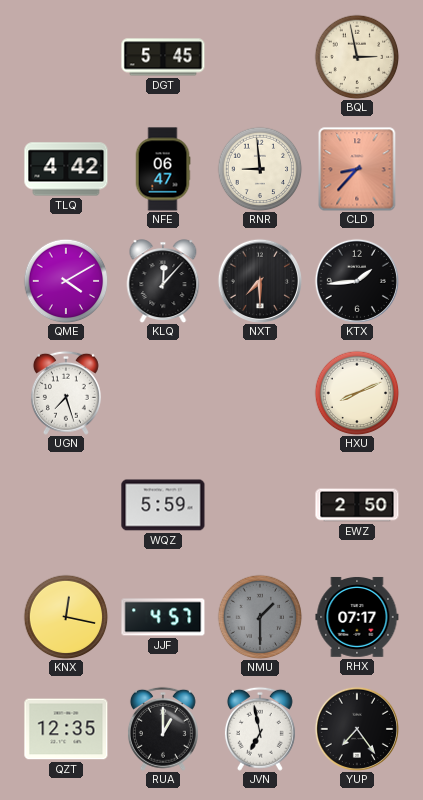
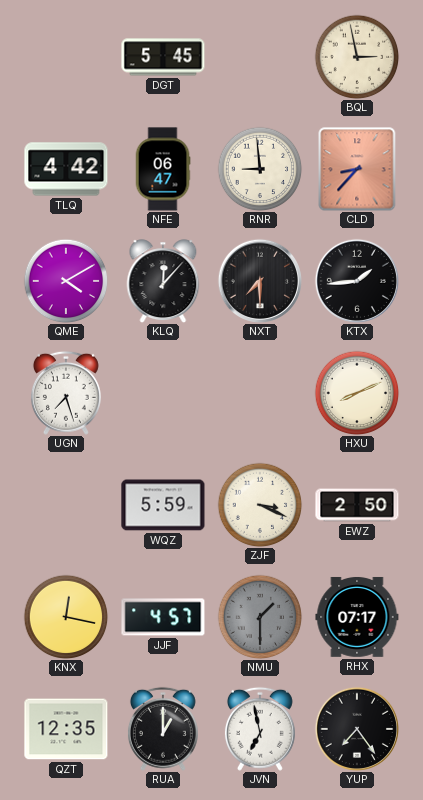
ZJF: none -> 3:19 (260, 505)
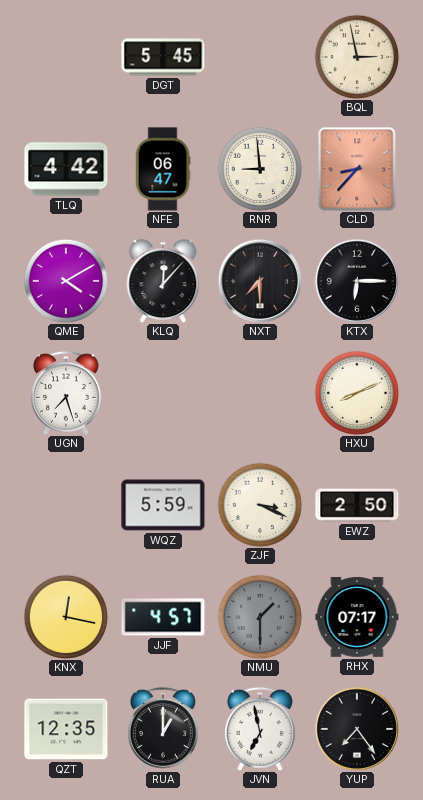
KTX: 1:44 -> 6:15 (357, 281)
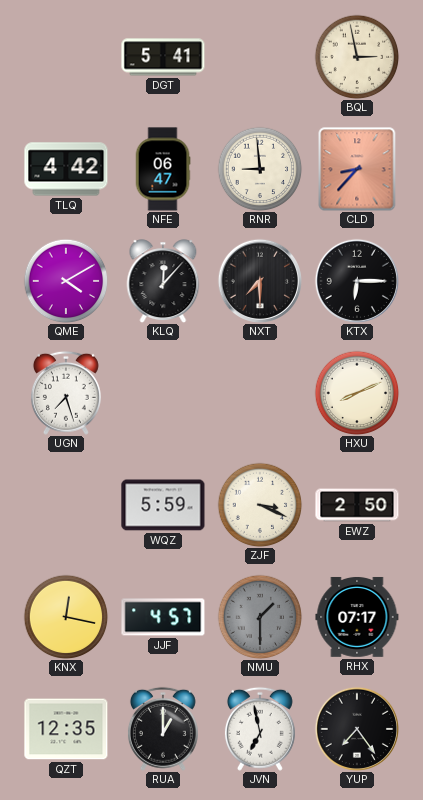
DGT: 5:45 -> 5:41 (163, 57)
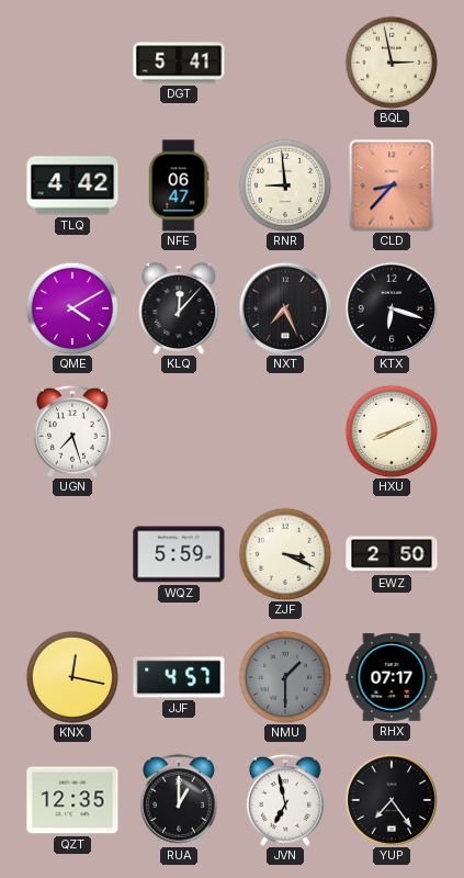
NXT: 7:30 -> 7:26 (285, 308)
KTX: 6:15 -> 6:18 (392, 308)
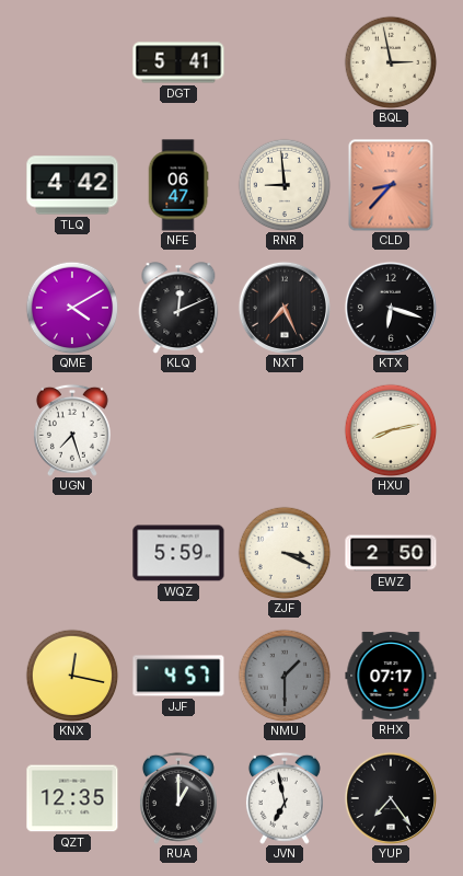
KLQ: 12:07 -> 12:11 (178, 308)
HXU: 8:11 -> 8:13 (391, 430)
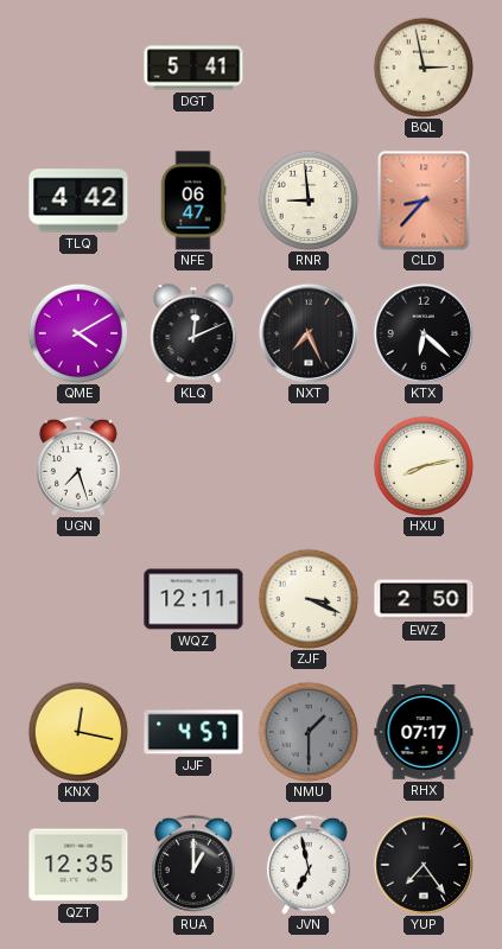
KTX: 6:18 -> 6:22 (424, 333)
WQZ: 5:59 -> 12:11 (193, 599)
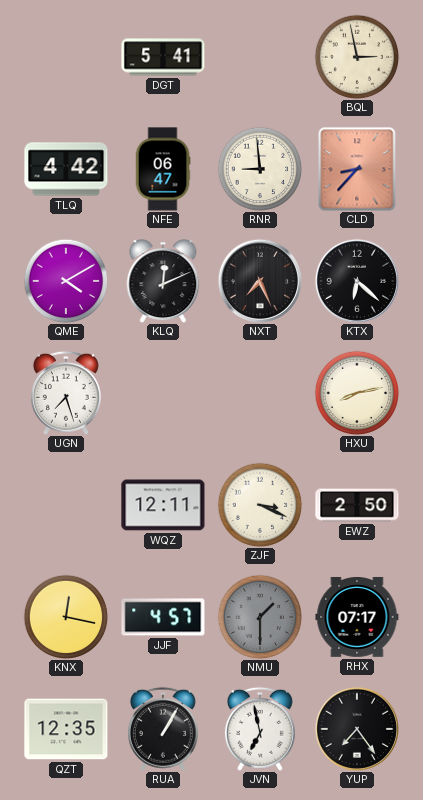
RUA: 1:00 -> 1:05 (163, 729)
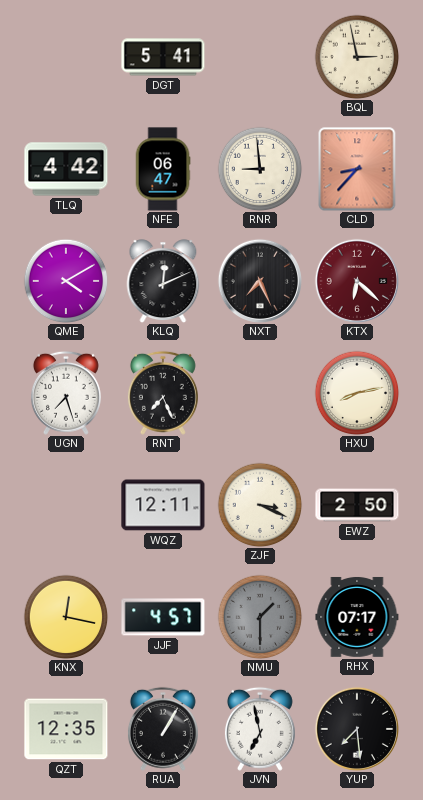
KTX dial: black -> burgundy (357, 281)
RNT: none -> 7:26 (163, 393)
YUP: 7:24 -> 7:29 (357, 729)
